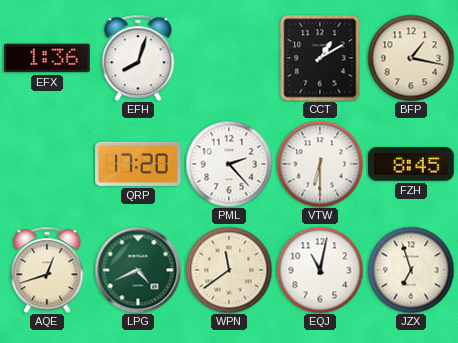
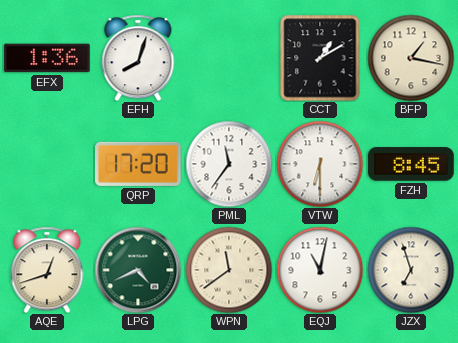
PML: 2:23 -> 11:36 (229, 164)
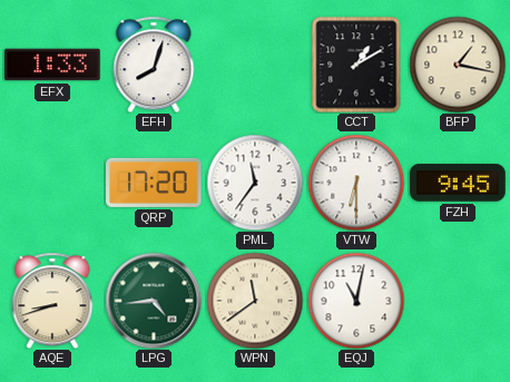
EFX: 1:36 -> 1:33 (52, 65)
FZH: 8:45 -> 9:45 (458, 183)
AQE: 12:42 -> 8:42 (52, 301)
LPG: 4:41 -> 4:44 (154, 301)
JZX: 6:57 -> none (411, 270)
